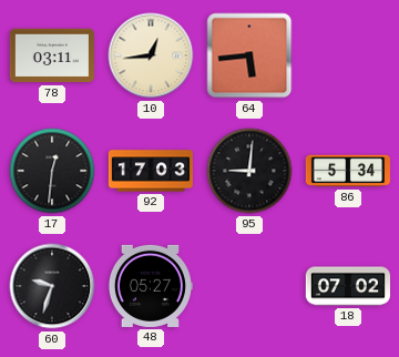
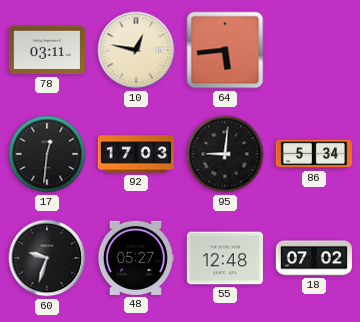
10: 12:44 -> 12:47 (136, 50)
55: none -> 12:48 (225, 258)
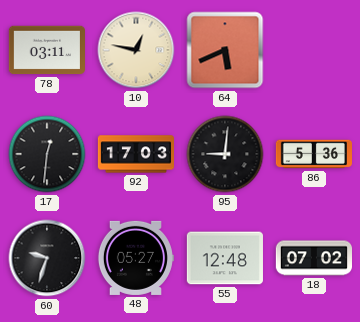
64: 5:44 -> 5:41 (225, 50)
86: 5:34 -> 5:36 (313, 154)
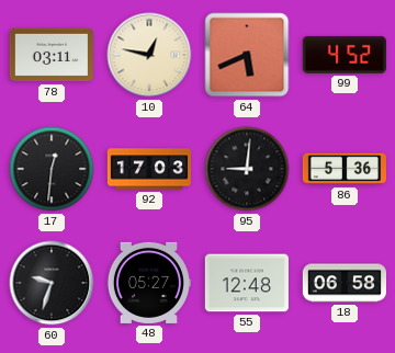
99: none -> 4:52 (345, 55)
18: 07:02 -> 06:58 (343, 283)
